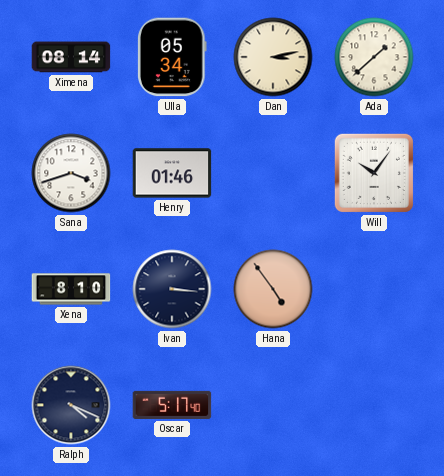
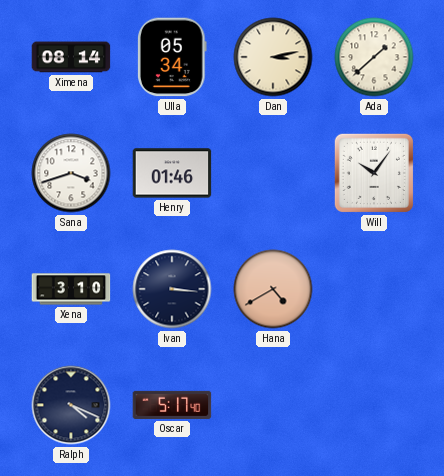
Xena: 8:10 -> 3:10 (71, 289)
Hana: 4:54 -> 4:40 (273, 289)
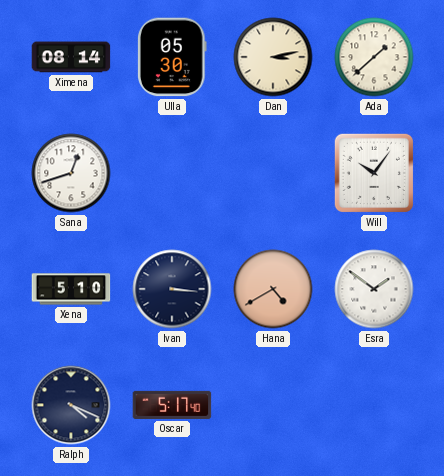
Ulla: 05:34 -> 05:30 (173, 57)
Sana: 3:42 -> 12:42 (71, 173)
Henry: 01:46 -> none (172, 173)
Xena: 3:10 -> 5:10 (71, 289)
Esra: none -> 1:51 (374, 289)
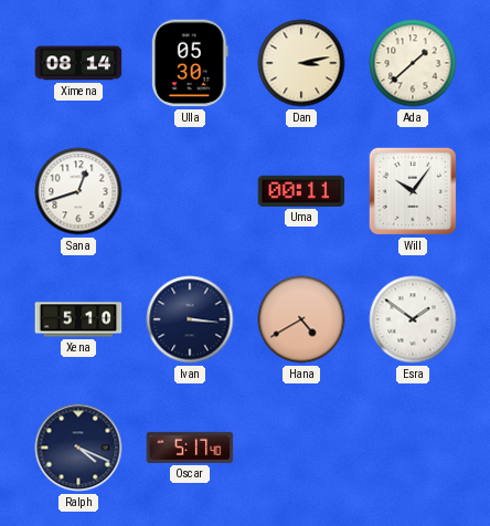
Uma: none -> 00:11 (301, 191)
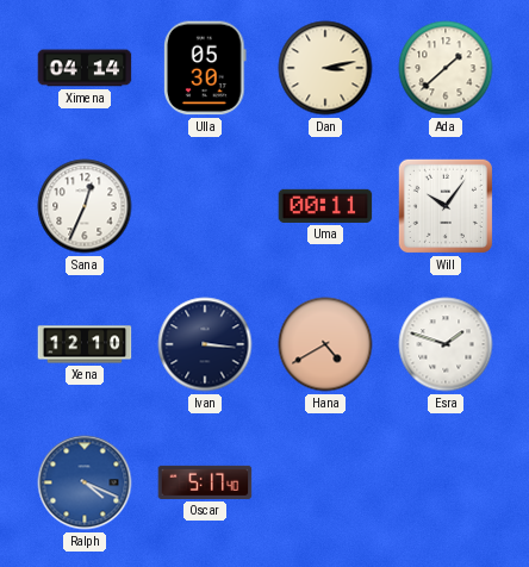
Ximena: 08:14 -> 04:14 (85, 68)
Sana: 12:42 -> 12:34 (85, 206)
Xena: 5:10 -> 12:10 (85, 344)
Esra: 1:51 -> 1:48 (446, 344)
Ralph dial: navy -> blue (85, 482)
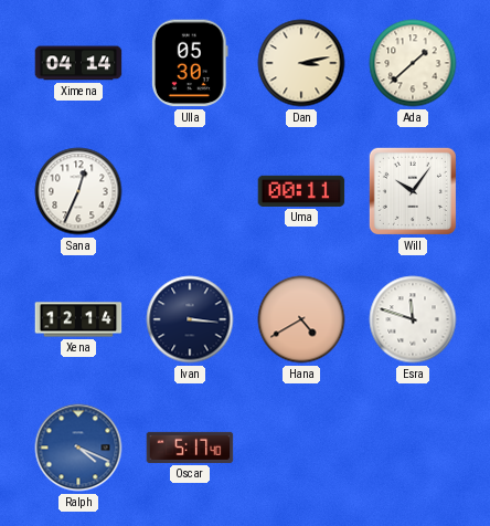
Xena: 12:10 -> 12:14 (78, 319)
Esra: 1:48 -> 11:48 (413, 319)
